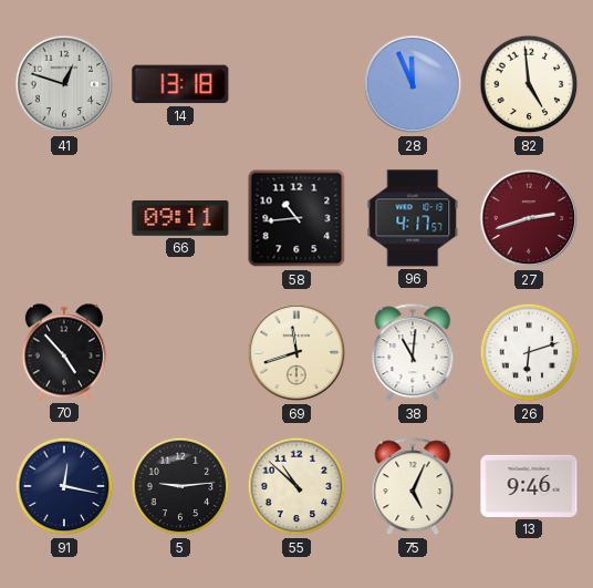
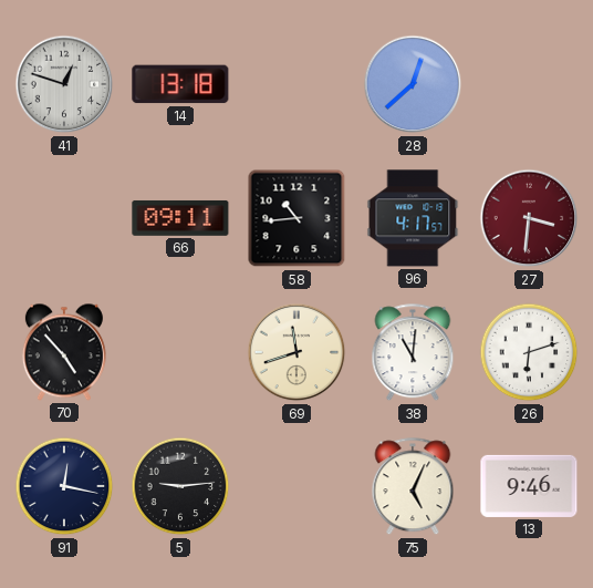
28: 11:56 -> 12:38 (413, 84)
82: 4:59 -> none (529, 84)
27: 2:42 -> 3:31 (529, 218)
55: 10:52 -> none (296, 486)
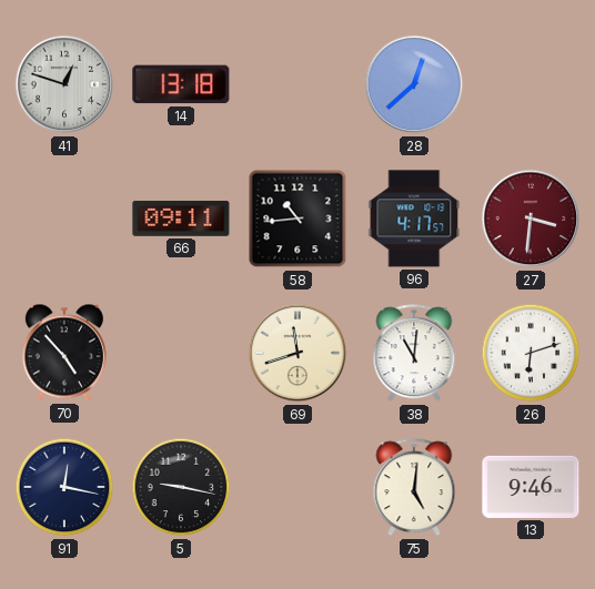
5: 9:14 -> 9:17 (181, 487)
75: 5:04 -> 5:01 (414, 488)
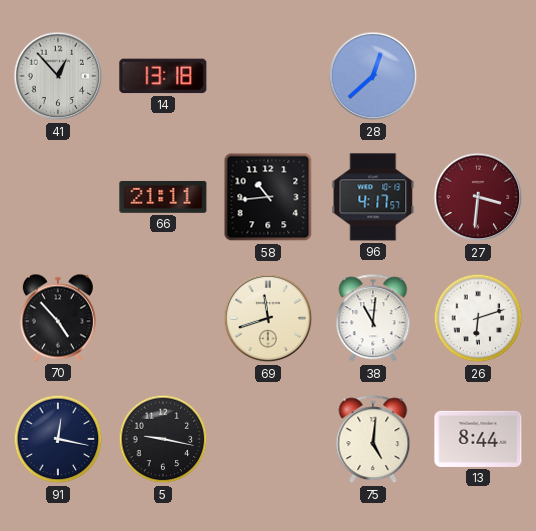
41: 12:48 -> 12:53 (58, 76)
66: 09:11 -> 21:11 (163, 197)
13: 9:46 -> 8:44 (478, 439)
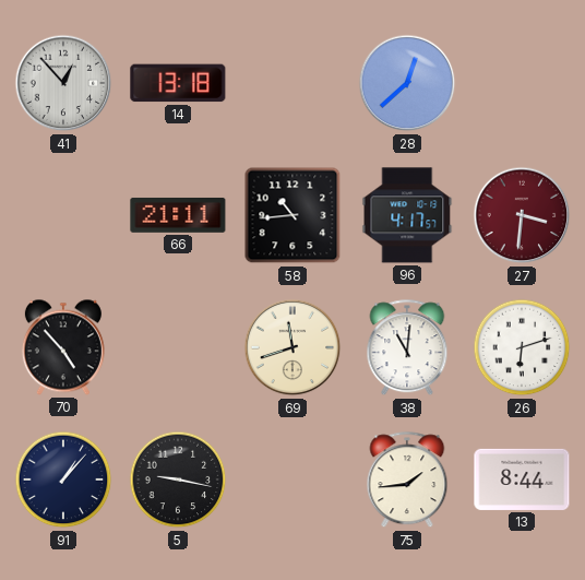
91: 12:17 -> 1:07 (63, 480)
75: 5:01 -> 1:44 (407, 481)
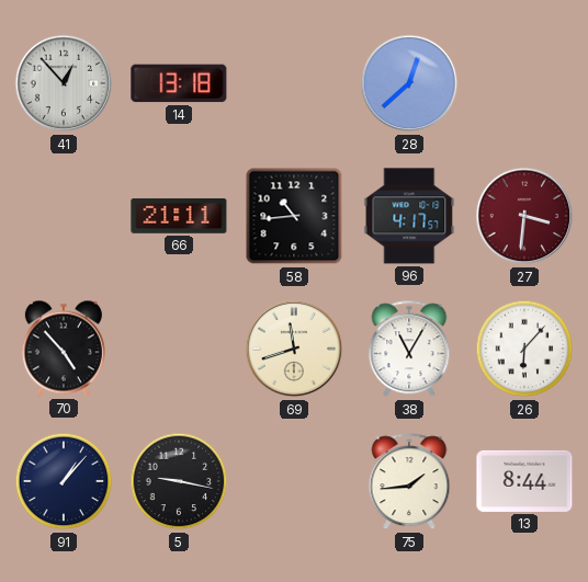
38: 11:01 -> 11:05 (409, 350)
26: 6:12 -> 6:07 (524, 349)
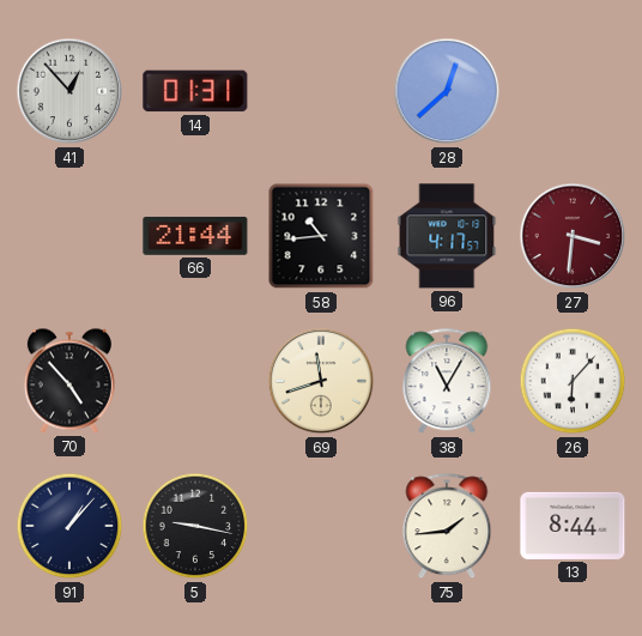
14: 13:18 -> 01:31 (195, 91)
66: 21:11 -> 21:44 (195, 236)
